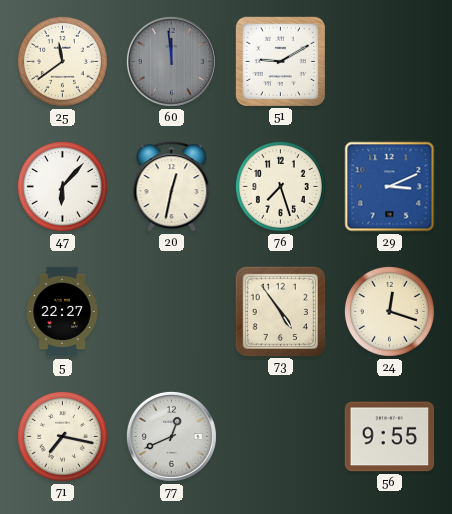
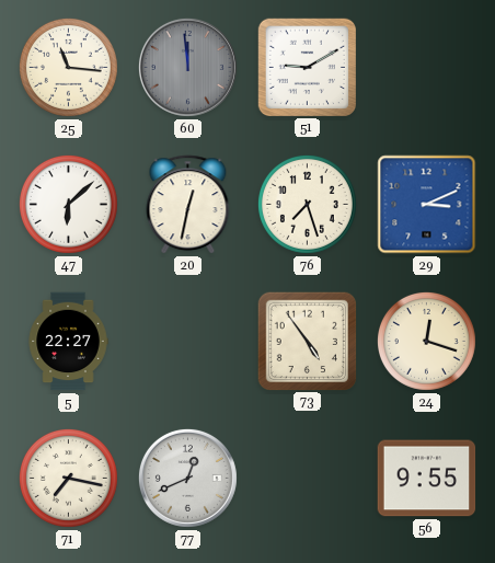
25: 11:39 -> 11:16 (68, 67)
47: 6:07 -> 6:08 (68, 204)
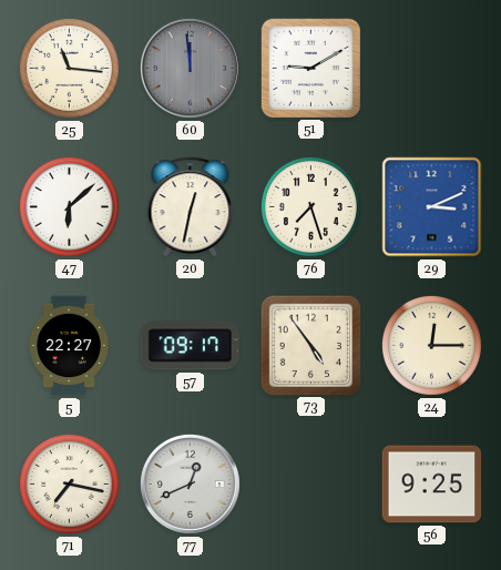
57: none -> 09:17 (191, 346)
24: 12:18 -> 12:15 (431, 345)
56: 9:55 -> 9:25 (432, 485)
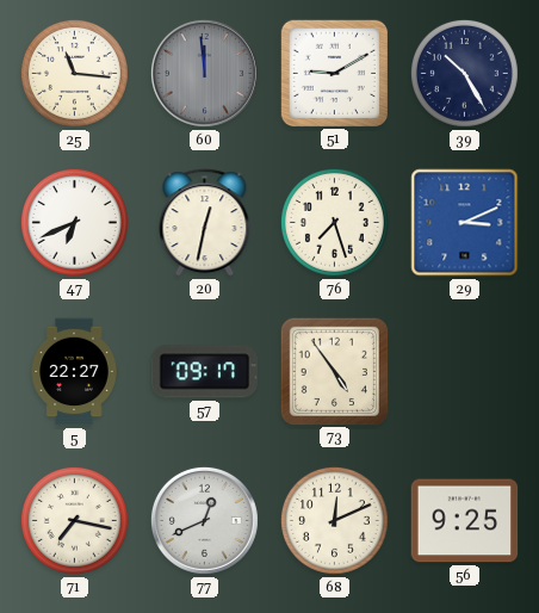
39: none -> 10:25 (464, 73)
47: 6:08 -> 6:41 (74, 222)
24: 12:15 -> none (431, 345)
68: none -> 12:11 (334, 520)
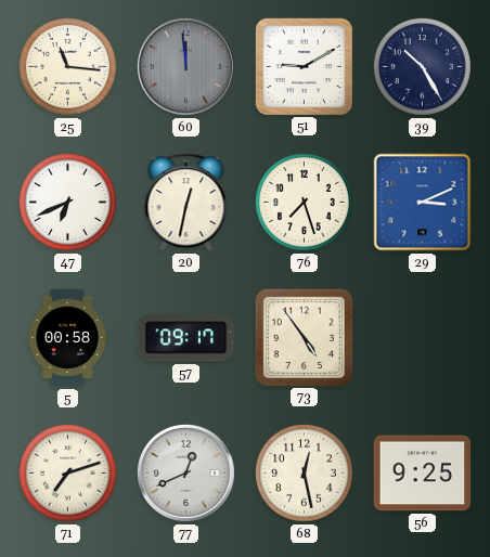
5: 22:27 -> 00:58 (67, 338)
71: 7:17 -> 7:12 (67, 472)
68: 12:11 -> 12:28 (304, 472)
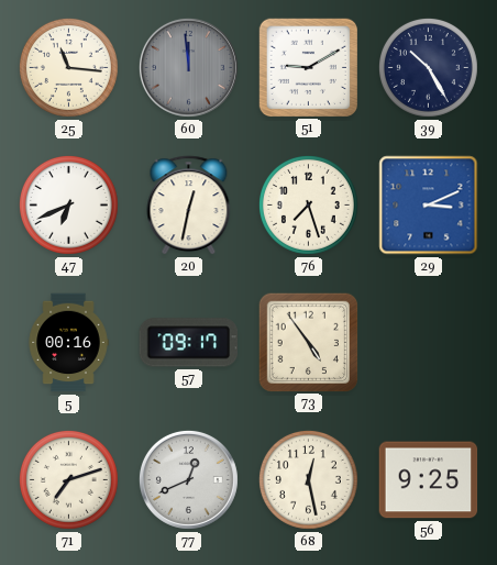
5: 00:58 -> 00:16 (68, 343)
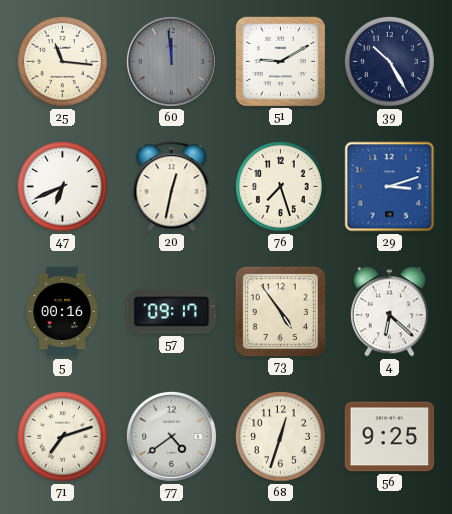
29: 3:11 -> 3:12 (390, 187)
4: none -> 6:22 (389, 312)
77: 12:41 -> 4:39 (171, 436)
68: 12:28 -> 12:33 (280, 436)
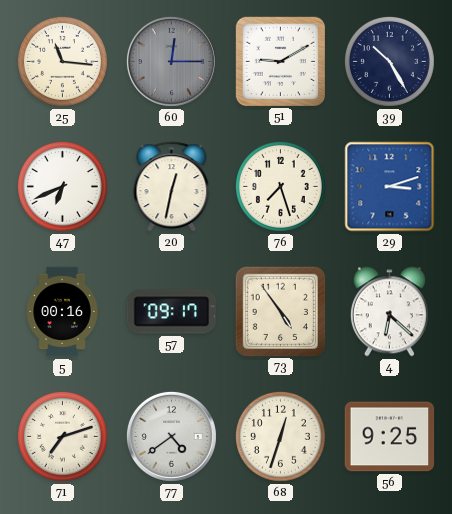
60: 11:59 -> 12:15 (171, 61)
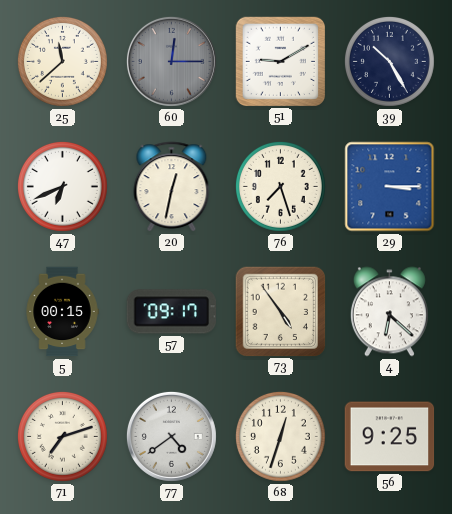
25: 11:16 -> 11:38 (62, 61)
29: 3:12 -> 3:15 (390, 187)
5: 00:16 -> 00:15 (62, 312)
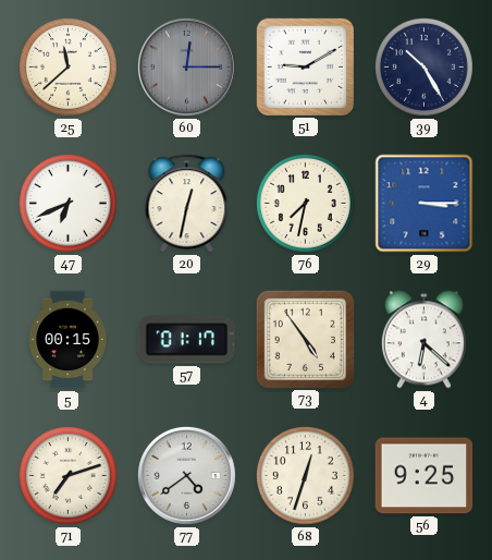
76: 7:27 -> 7:32 (305, 203)
57: 09:17 -> 01:17 (187, 340)
